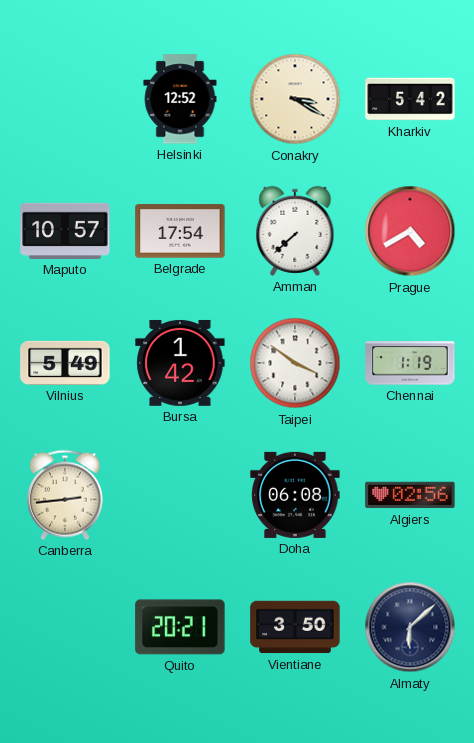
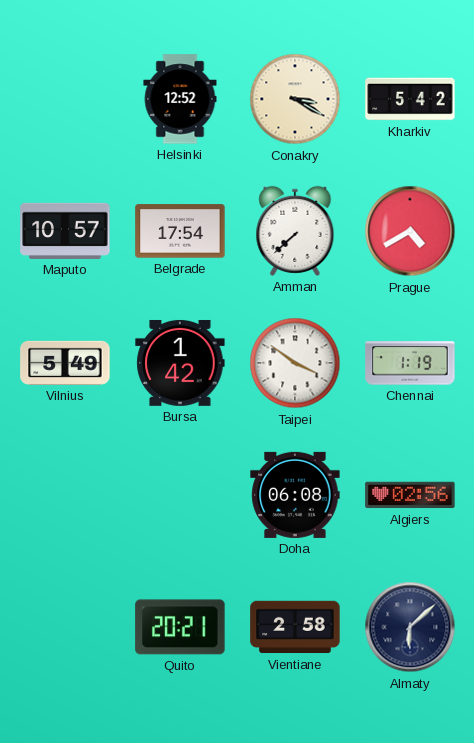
Canberra: 2:44 -> none (65, 495)
Vientiane: 3:50 -> 2:58 (295, 627)
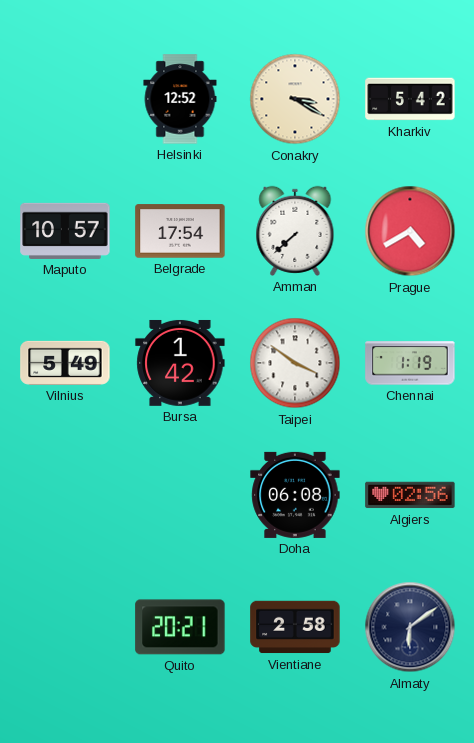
Almaty: 6:08 -> 6:09 (410, 627)
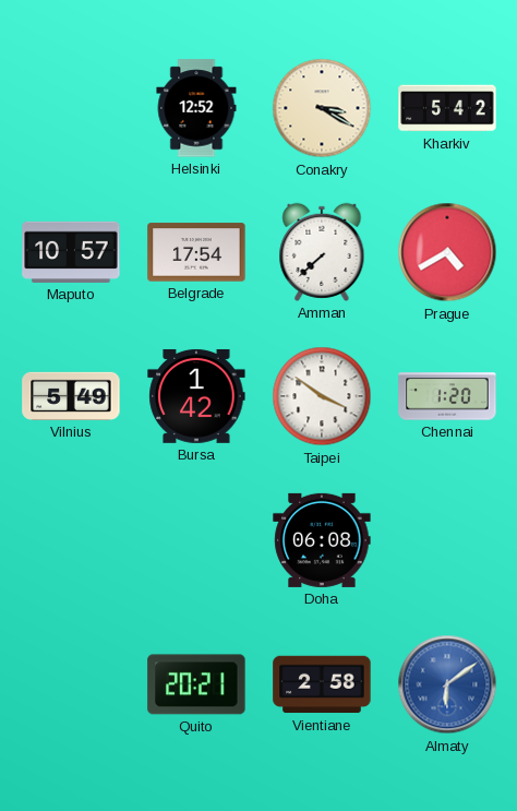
Chennai: 1:19 -> 1:20 (447, 396)
Algiers: 02:56 -> none (410, 495)
Almaty dial: navy -> blue (447, 684)
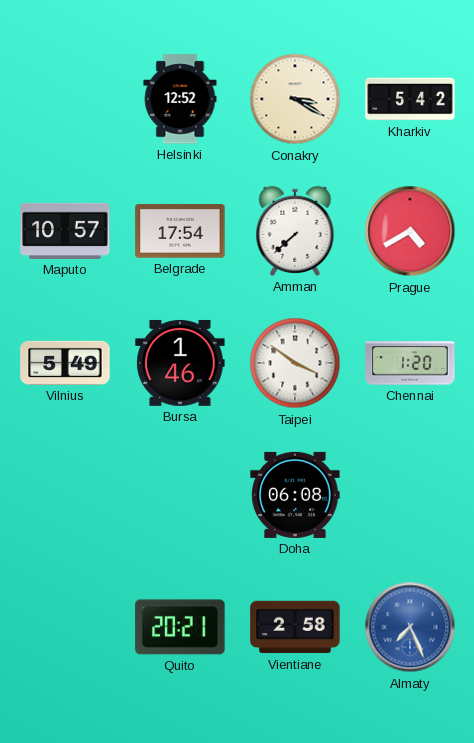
Bursa: 1:42 -> 1:46 (180, 363)
Almaty: 6:09 -> 7:26 (410, 627)
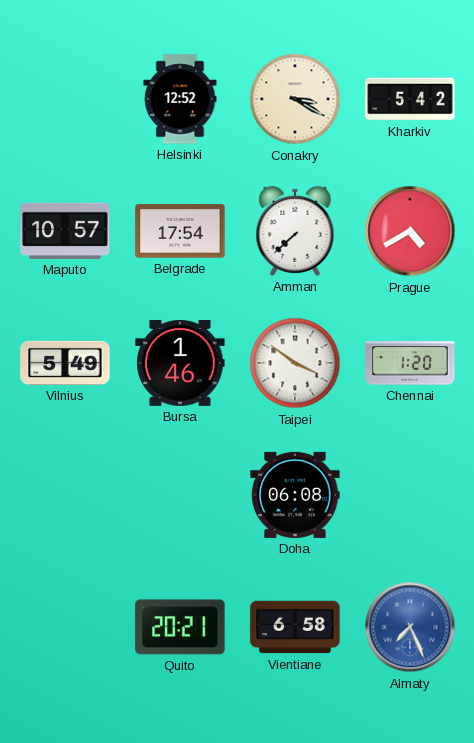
Vientiane: 2:58 -> 6:58 (295, 627)
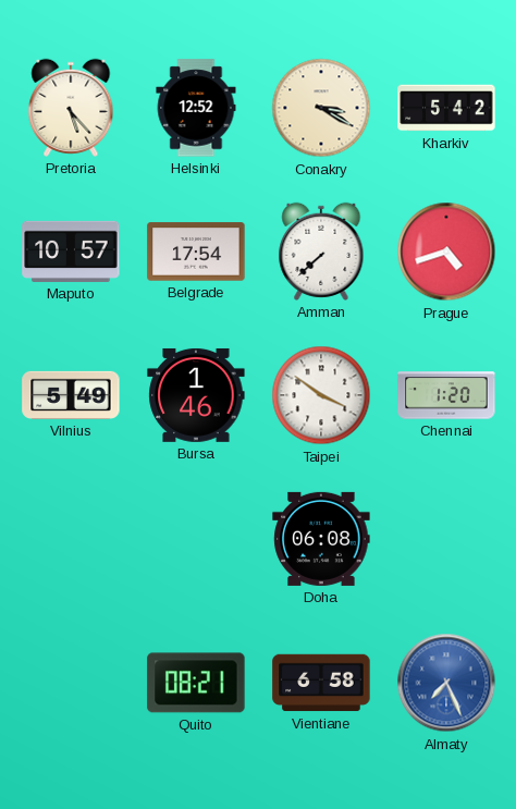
Pretoria: none -> 5:23 (71, 108)
Prague: 4:40 -> 4:42 (446, 252)
Quito: 20:21 -> 08:21 (196, 683)
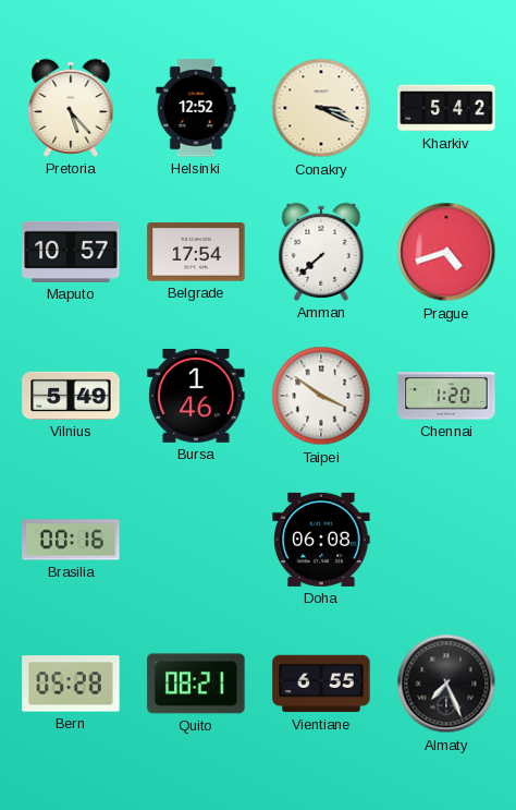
Conakry: 3:20 -> 3:19 (321, 108)
Brasilia: none -> 00:16 (71, 540)
Bern: none -> 05:28 (71, 684)
Vientiane: 6:58 -> 6:55 (321, 684)
Almaty dial: blue -> black (446, 684)
